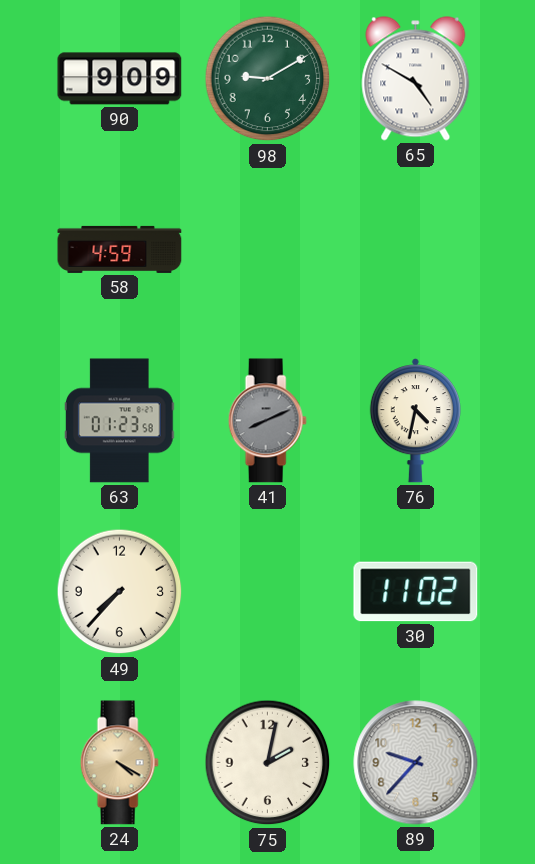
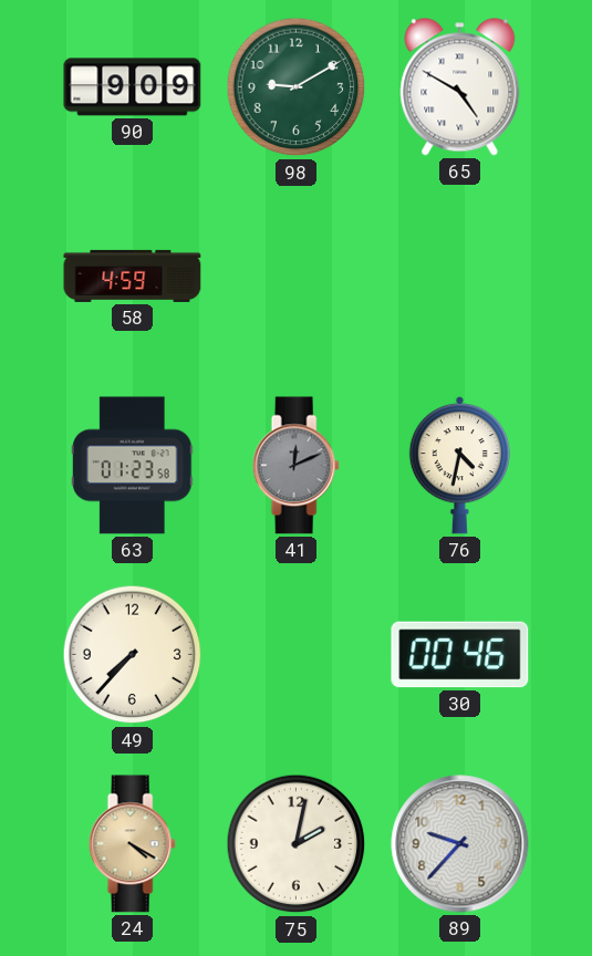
41: 8:11 -> 12:11 (295, 466)
30: 11:02 -> 00:46 (460, 655)
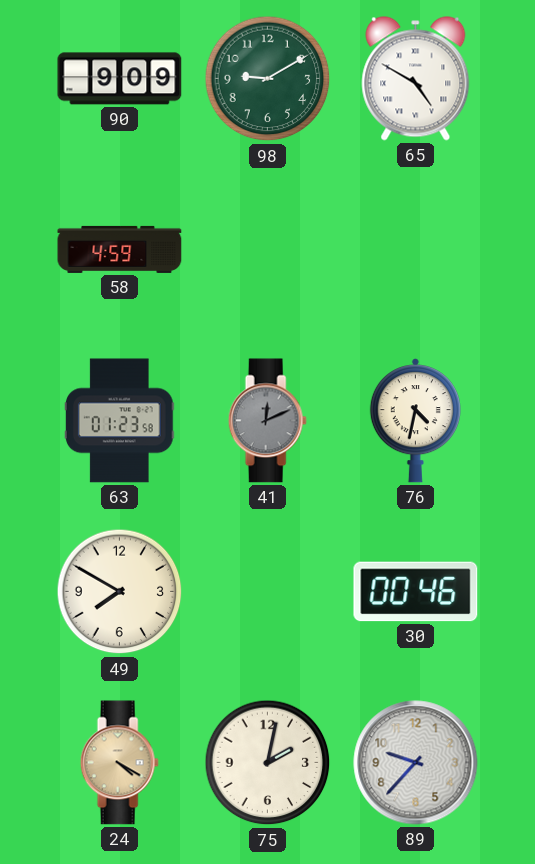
49: 7:37 -> 7:50 (120, 592)
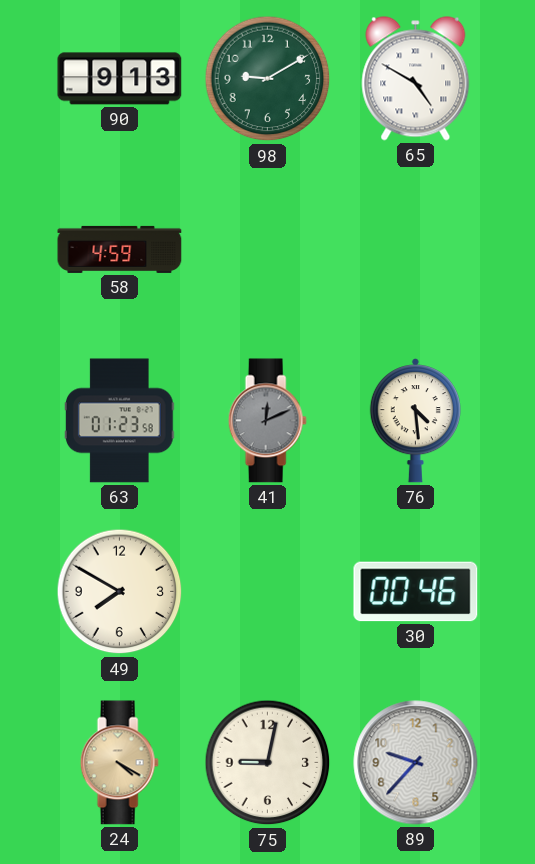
90: 9:09 -> 9:13 (120, 79)
76: 4:32 -> 4:29 (415, 421)
75: 2:02 -> 9:02 (268, 763)
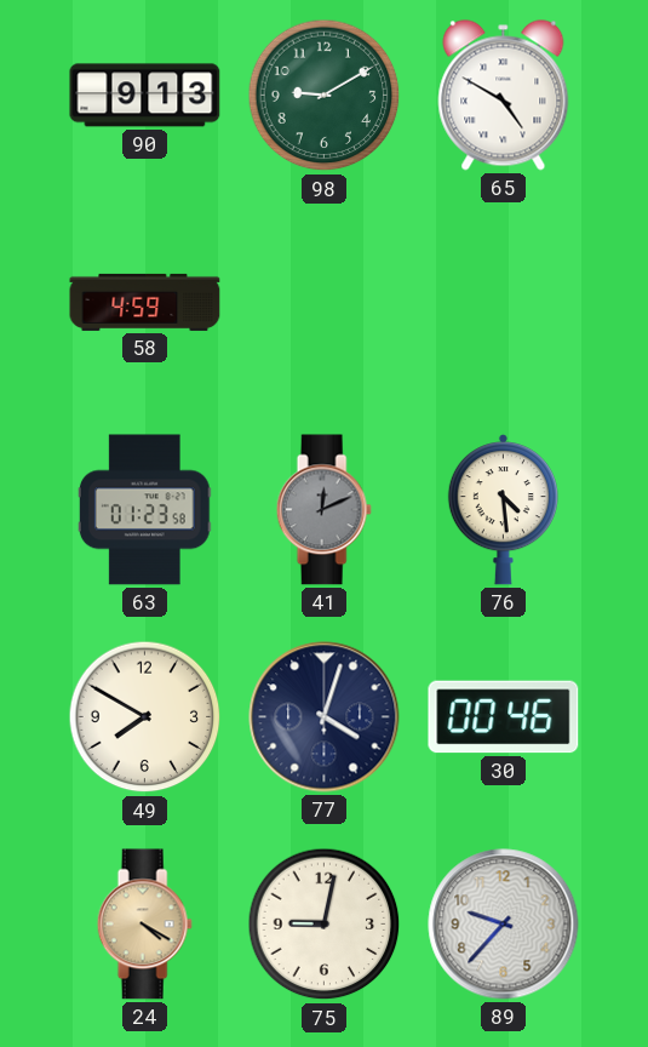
77: none -> 4:03 (325, 717)
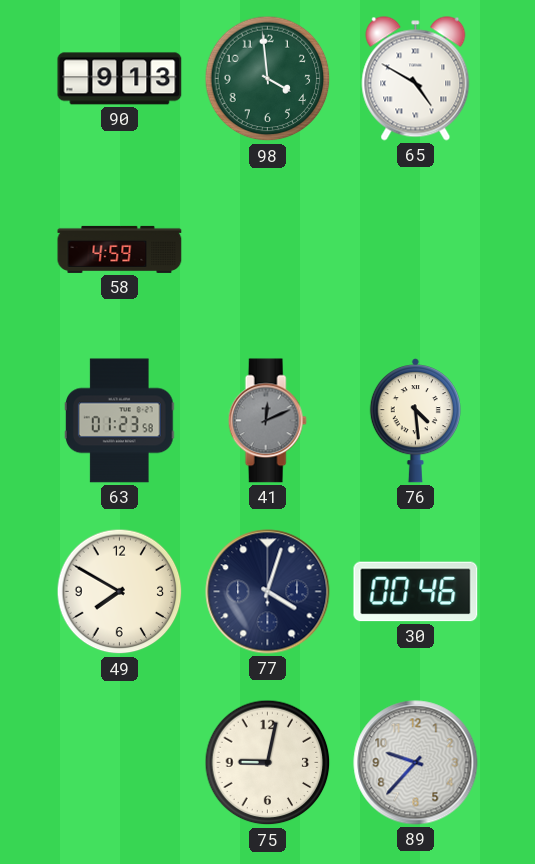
98: 9:10 -> 3:59 (268, 79)
24: 4:20 -> none (144, 925)
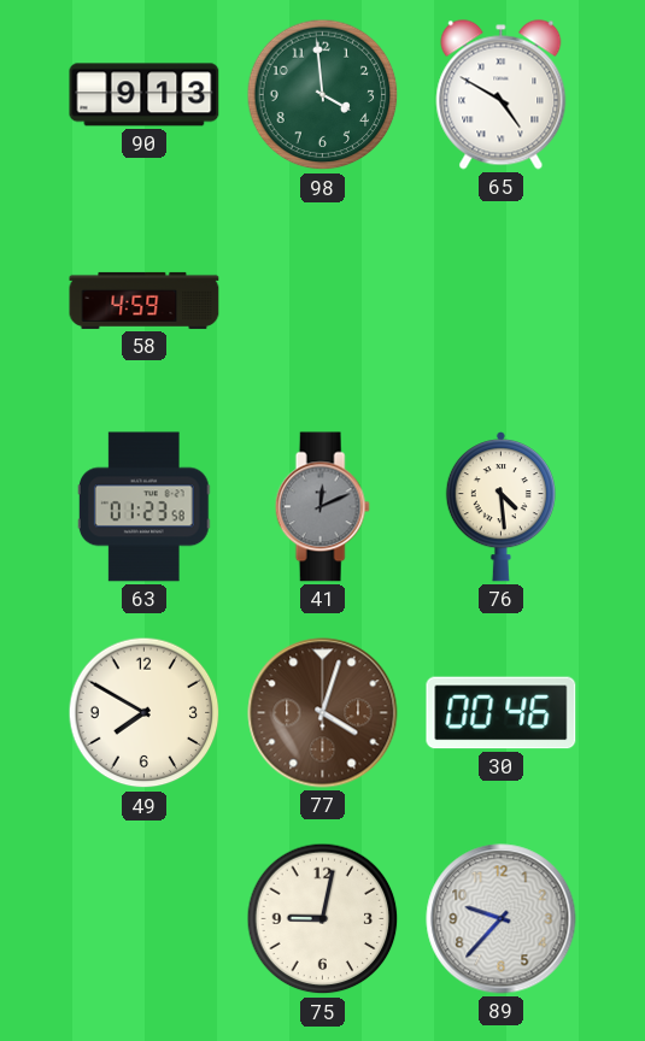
77 dial: navy -> brown (323, 713)
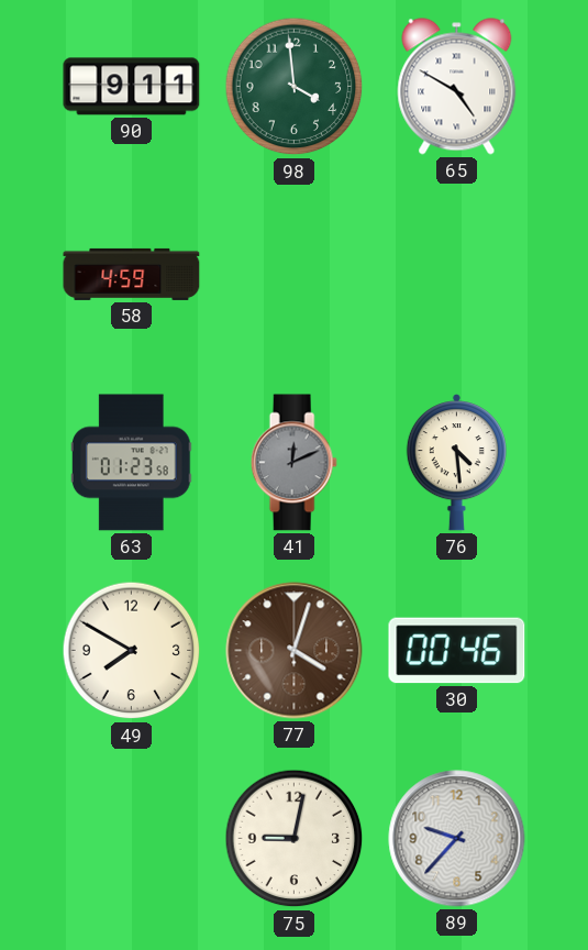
90: 9:13 -> 9:11 (132, 87)
